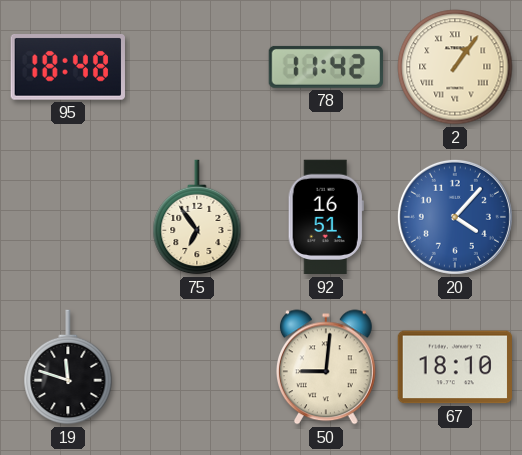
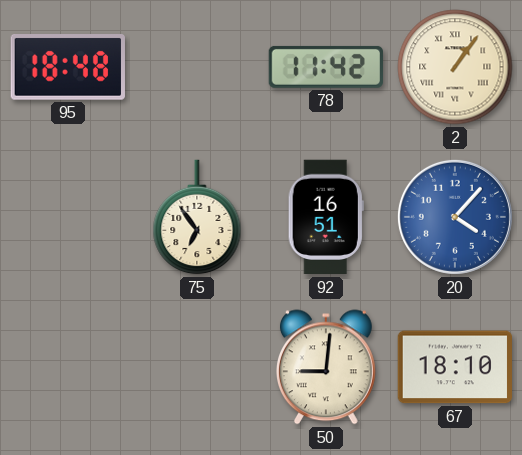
19: 11:48 -> none (68, 367)
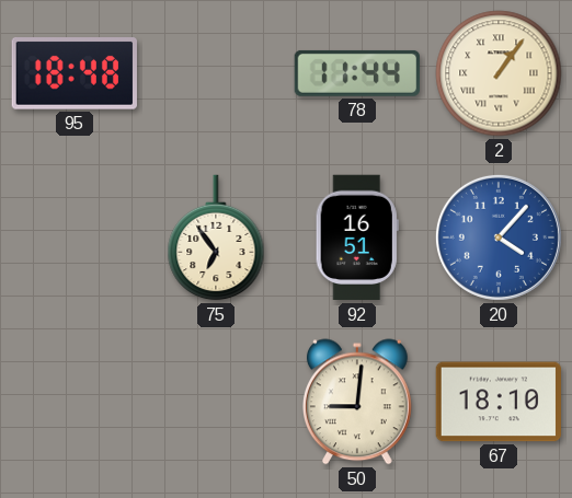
78: 11:42 -> 11:44 (356, 73)
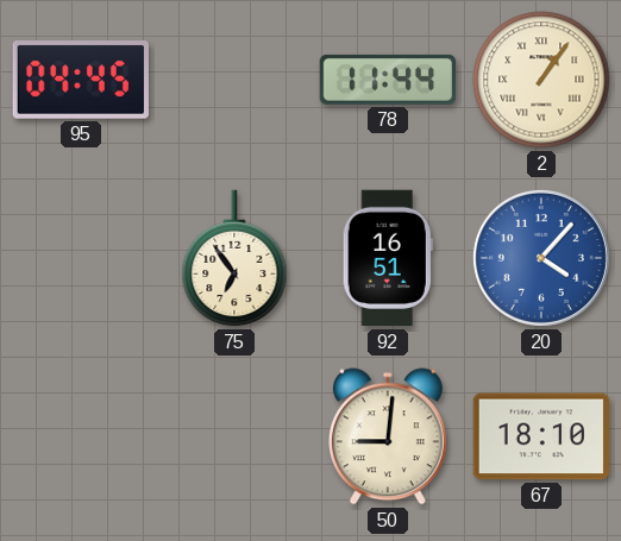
95: 18:48 -> 04:45 (81, 81)
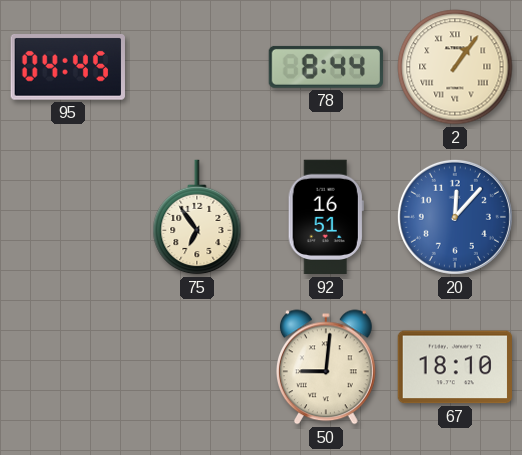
78: 11:44 -> 8:44 (325, 67)
20: 4:07 -> 12:07 (455, 217)
